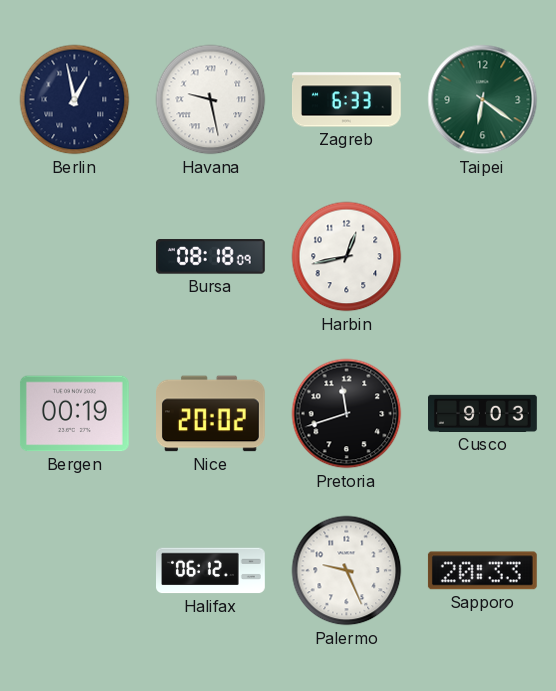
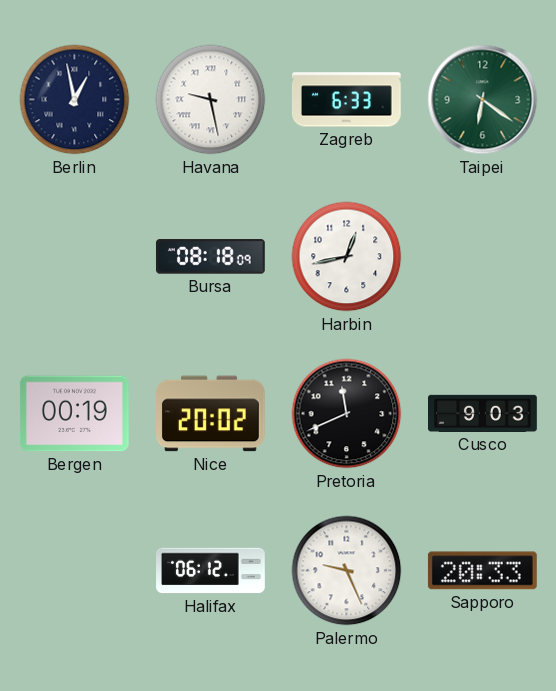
Pretoria: 11:42 -> 11:41 (347, 414)
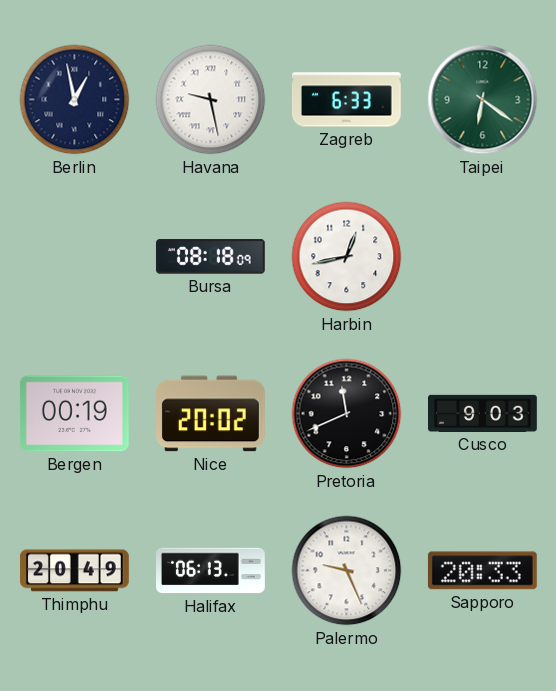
Thimphu: none -> 20:49 (75, 571)
Halifax: 06:12 -> 06:13 (211, 571)
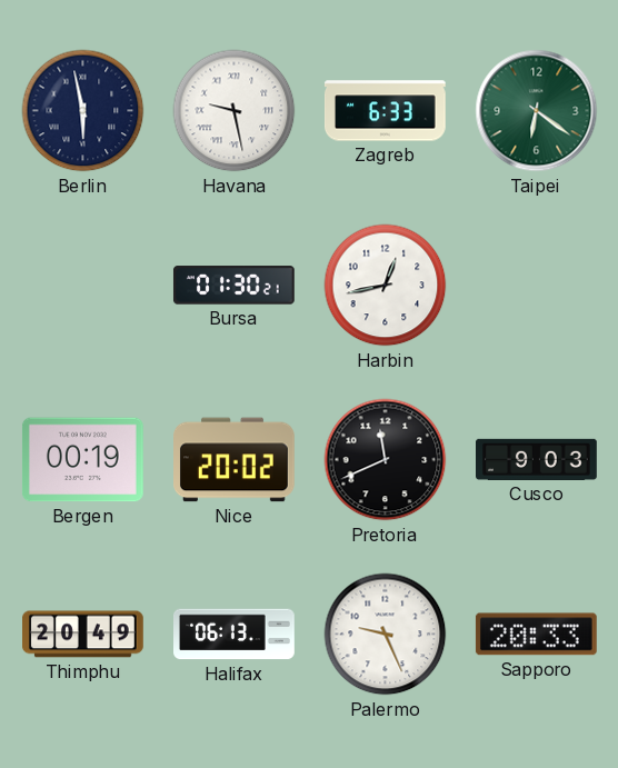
Berlin: 12:58 -> 5:58 (83, 111)
Bursa: 08:18 -> 01:30 (233, 286)
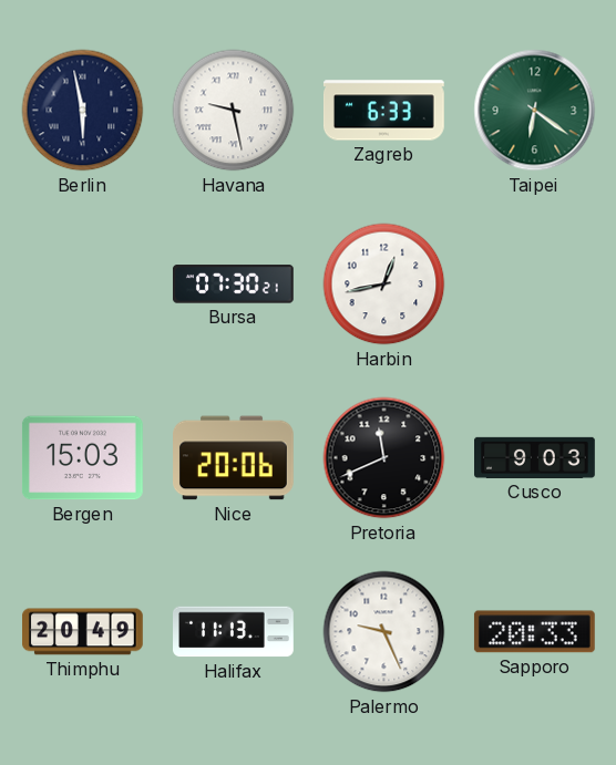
Bursa: 01:30 -> 07:30 (233, 285)
Bergen: 00:19 -> 15:03 (82, 458)
Nice: 20:02 -> 20:06 (234, 458)
Halifax: 06:13 -> 11:13 (234, 632)
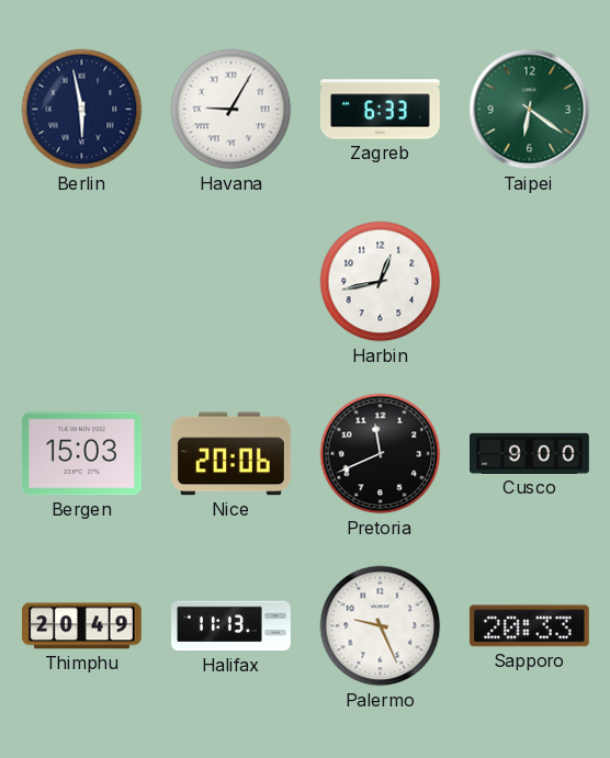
Havana: 9:28 -> 9:05 (231, 110)
Bursa: 07:30 -> none (233, 285)
Cusco: 9:03 -> 9:00 (530, 453)
